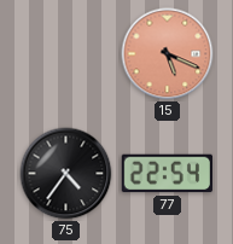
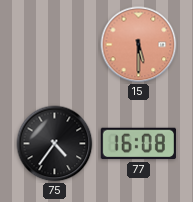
15: 5:19 -> 5:30 (139, 45)
77: 22:54 -> 16:08 (138, 144)
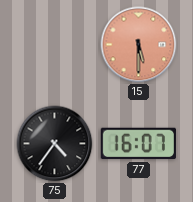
77: 16:08 -> 16:07 (138, 144)
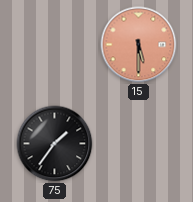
75: 4:36 -> 1:36 (55, 144)
77: 16:07 -> none (138, 144)
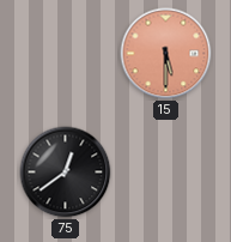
75: 1:36 -> 12:39 (66, 173)
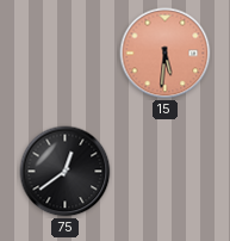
15: 5:30 -> 5:31 (166, 54)
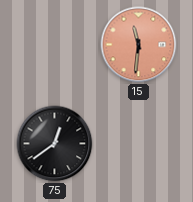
15: 5:31 -> 11:31 (139, 45)
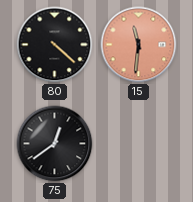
80: none -> 4:22 (55, 45)
